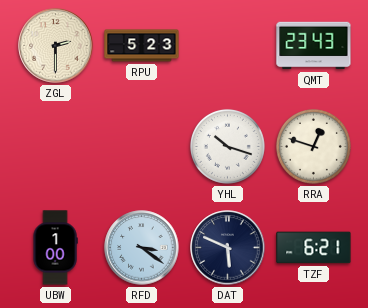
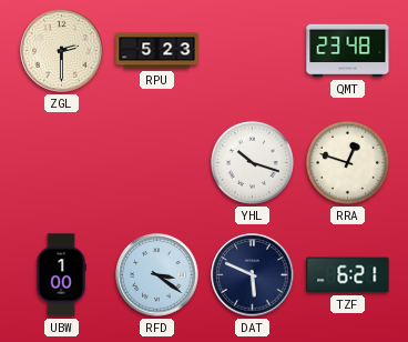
QMT: 23:43 -> 23:48 (348, 51)
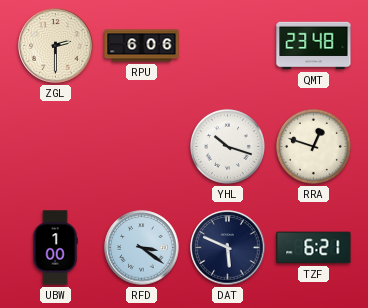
RPU: 5:23 -> 6:06 (142, 46)
